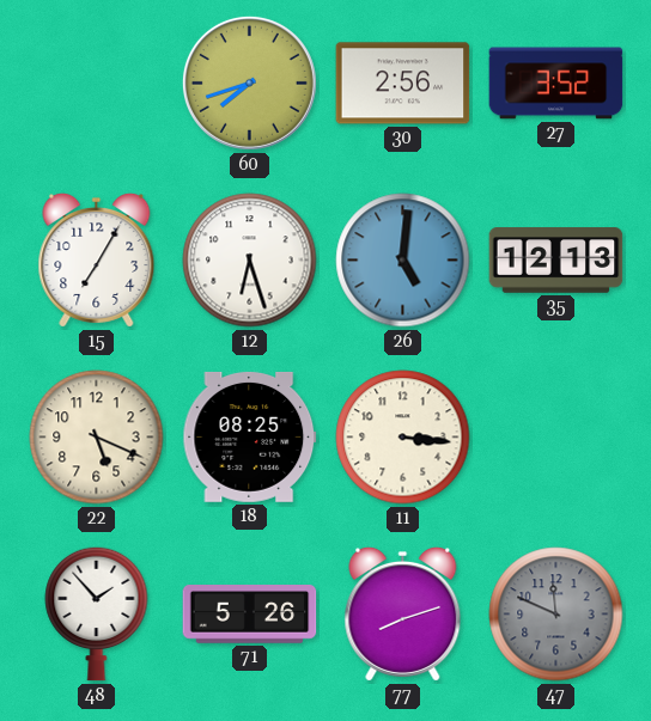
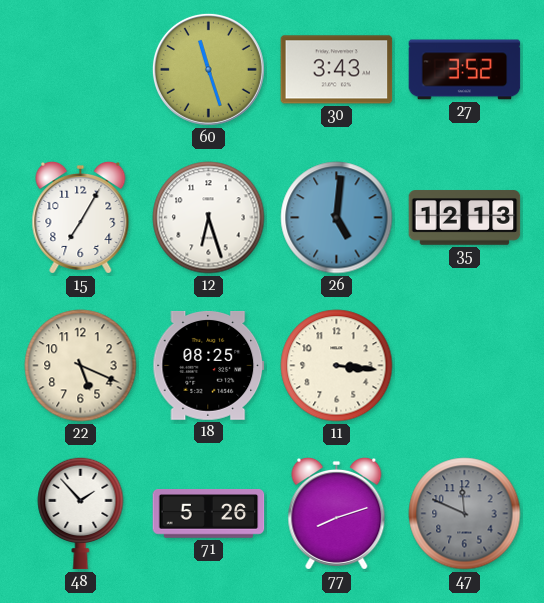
60: 7:42 -> 11:27 (208, 69)
30: 2:56 -> 3:43 (337, 70)
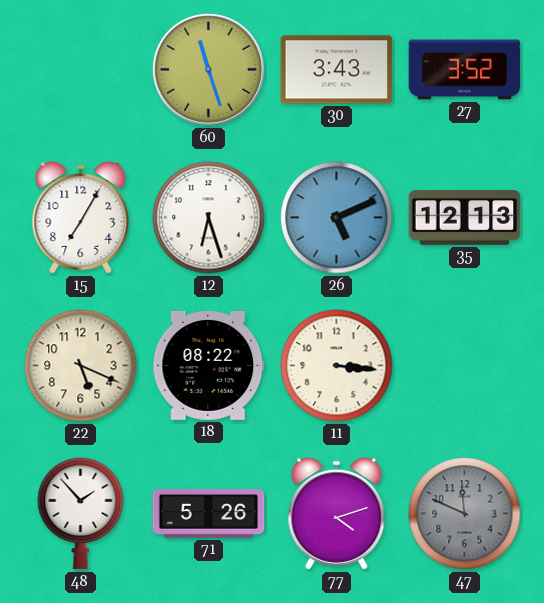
26: 5:01 -> 5:11 (337, 218)
18: 08:25 -> 08:22 (209, 365)
77: 8:12 -> 4:12 (337, 513)
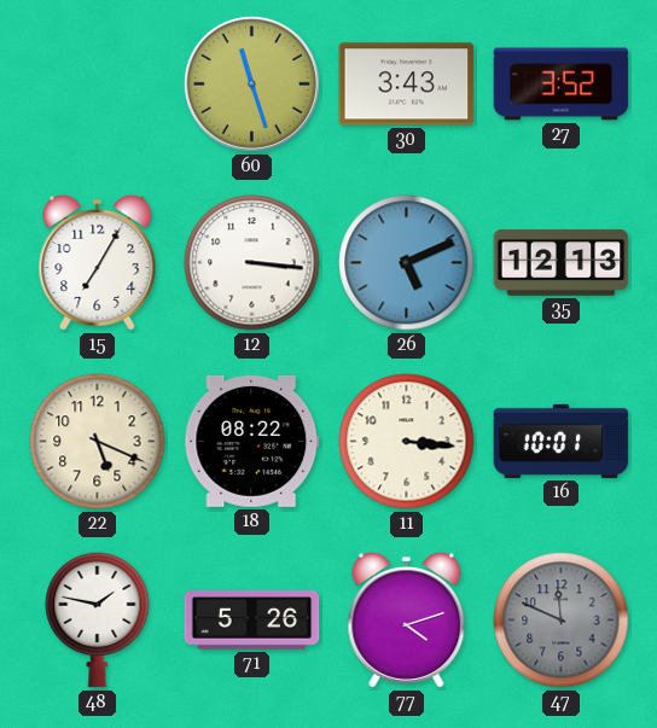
12: 6:27 -> 3:16 (252, 263)
16: none -> 10:01 (562, 441)
48: 1:53 -> 1:47 (98, 619)
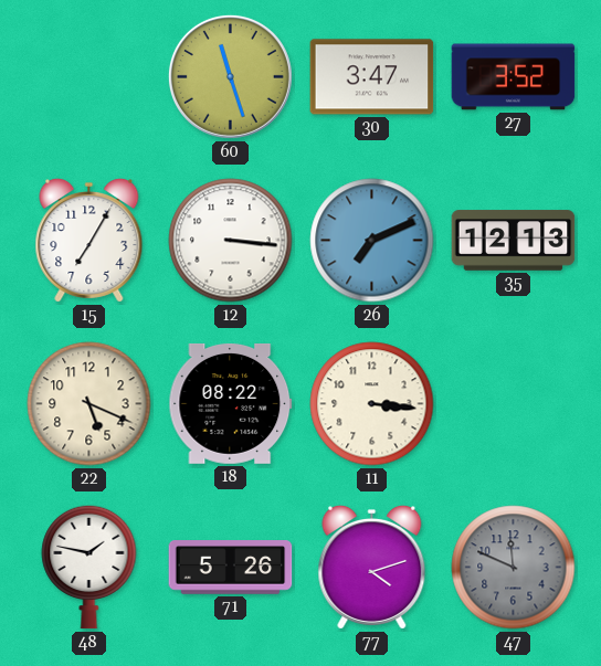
30: 3:43 -> 3:47 (372, 77)
26: 5:11 -> 7:11 (372, 241)
16: 10:01 -> none (562, 441)
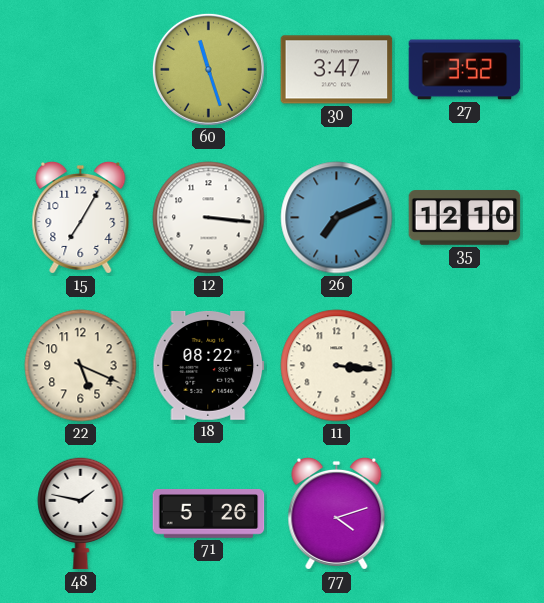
35: 12:13 -> 12:10 (465, 218)
47: 11:49 -> none (514, 568)
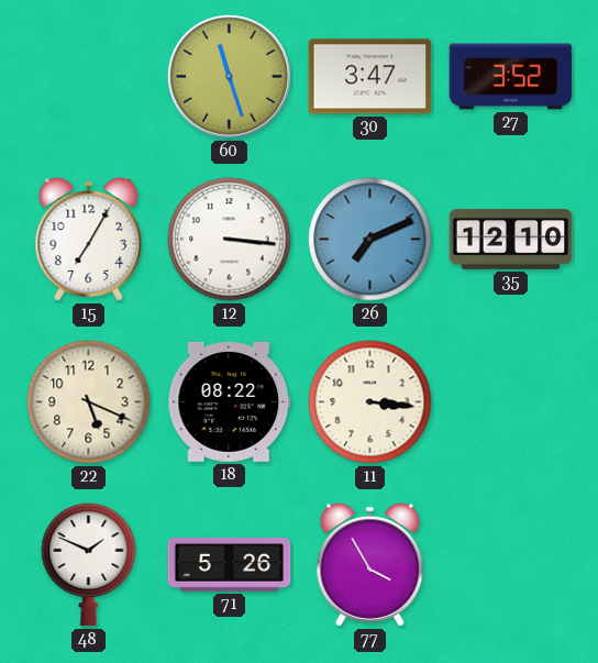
48: 1:47 -> 1:49 (89, 564)
77: 4:12 -> 3:55 (370, 564)
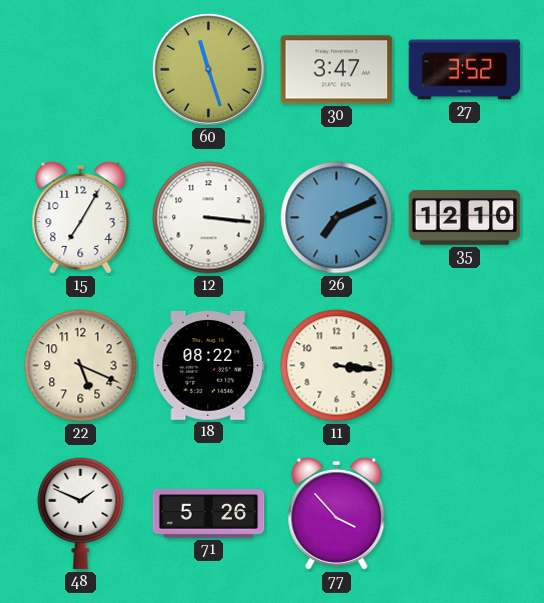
77: 3:55 -> 3:53 (337, 513)
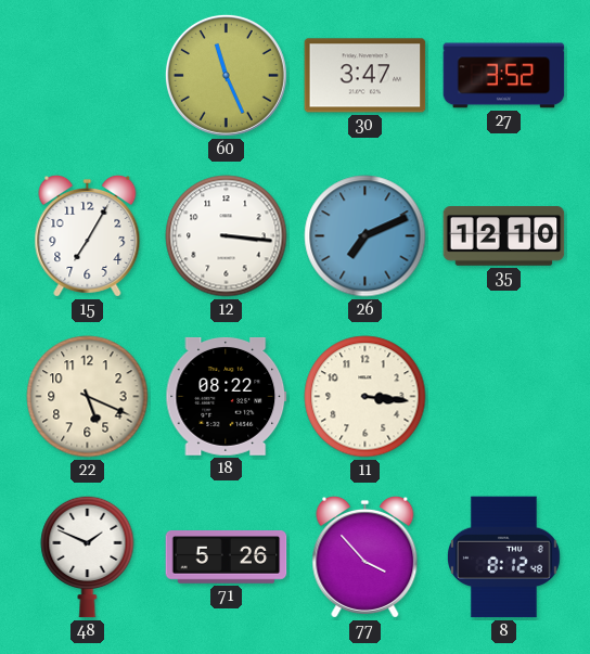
60: 11:27 -> 11:26 (226, 75)
8: none -> 8:12 (504, 557)
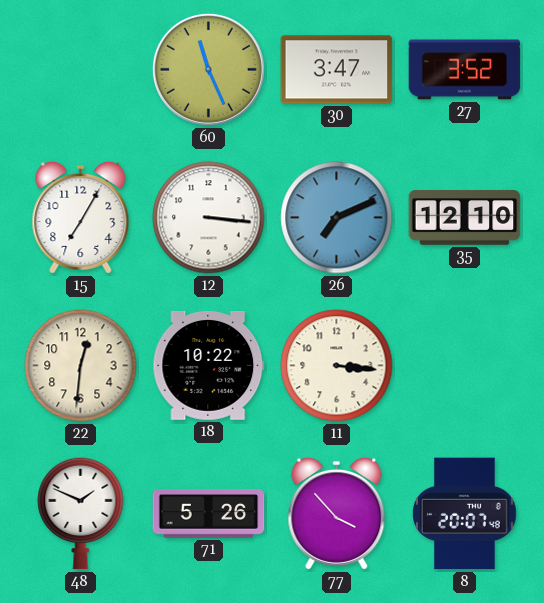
22: 5:19 -> 12:31 (81, 366)
18: 08:22 -> 10:22 (209, 365)
8: 8:12 -> 20:07 (465, 514)
